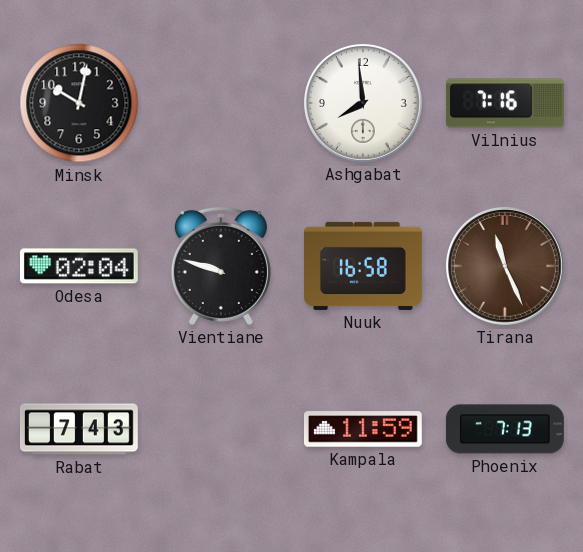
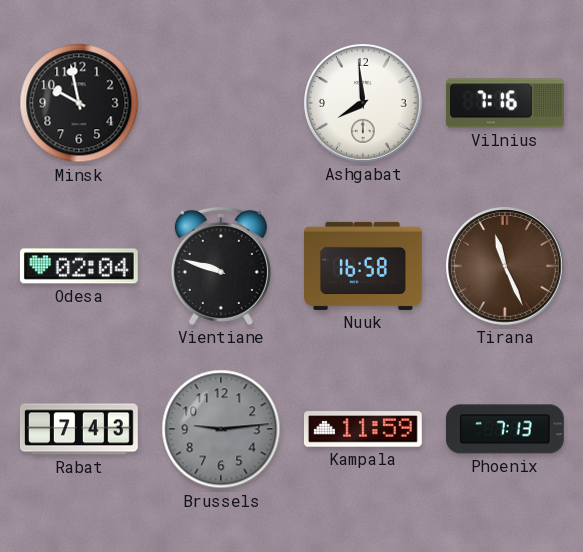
Minsk: 10:02 -> 9:58 (79, 103)
Brussels: none -> 9:14 (221, 429)
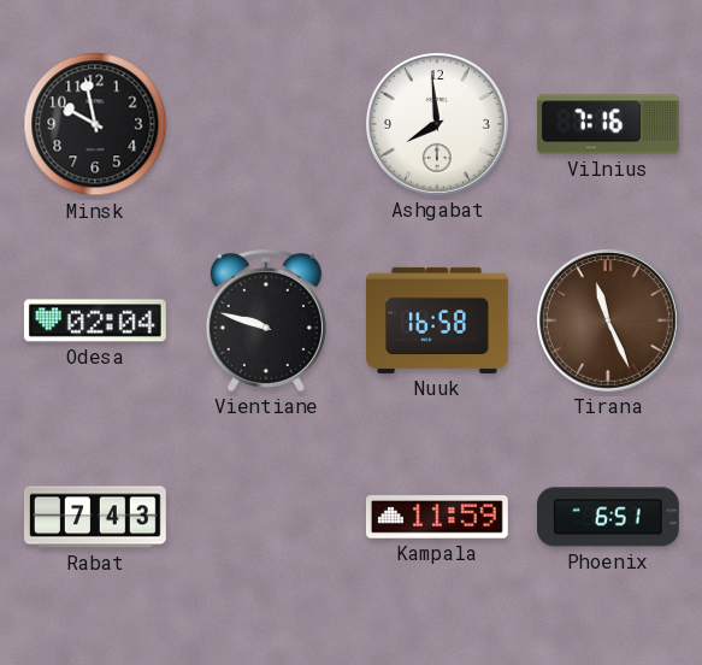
Brussels: 9:14 -> none (221, 429)
Phoenix: 7:13 -> 6:51 (608, 517)
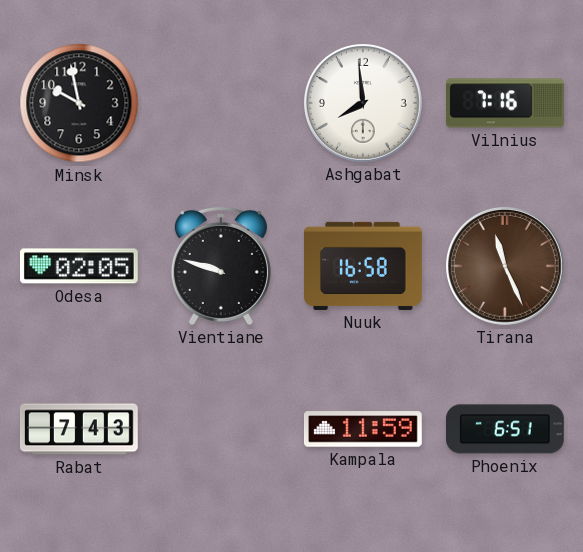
Odesa: 02:04 -> 02:05 (79, 266)
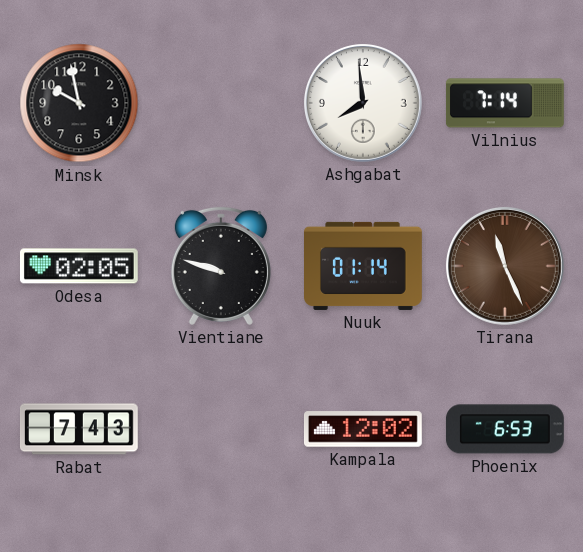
Vilnius: 7:16 -> 7:14 (505, 103)
Nuuk: 16:58 -> 01:14 (364, 266)
Kampala: 11:59 -> 12:02 (364, 429)
Phoenix: 6:51 -> 6:53 (505, 429)
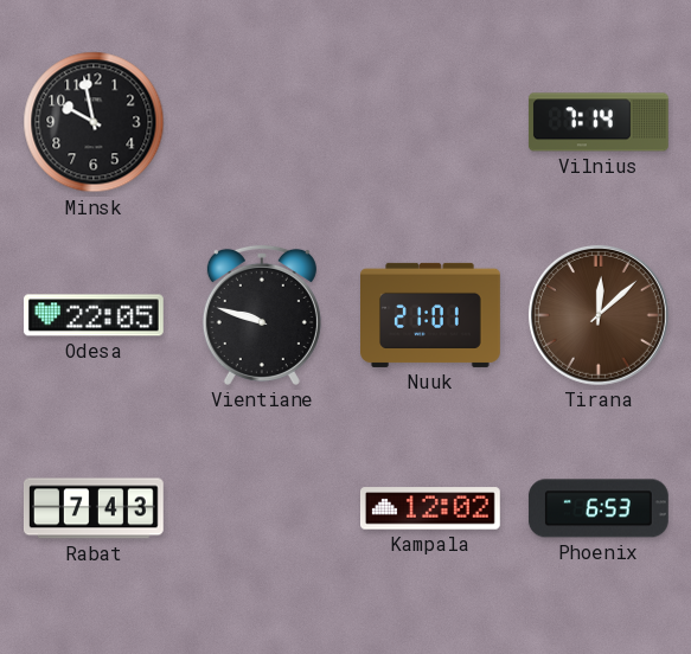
Ashgabat: 7:59 -> none (363, 103)
Odesa: 02:05 -> 22:05 (94, 315)
Nuuk: 01:14 -> 21:01 (431, 315)
Tirana: 11:26 -> 12:08 (599, 315)
